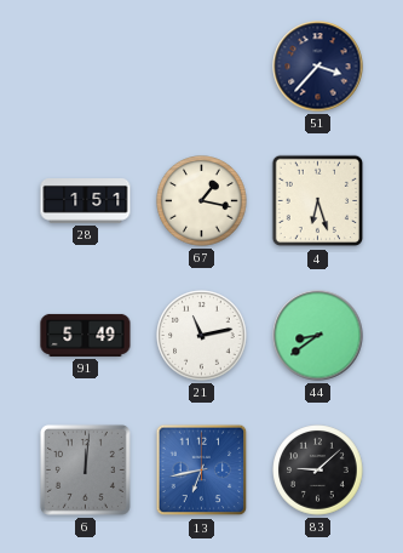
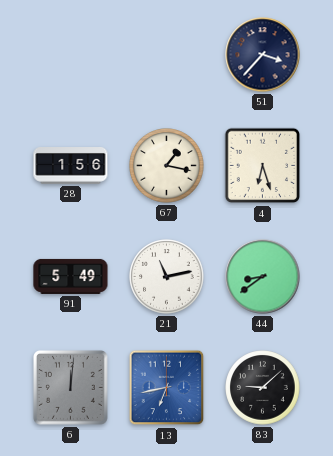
28: 1:51 -> 1:56 (71, 166)
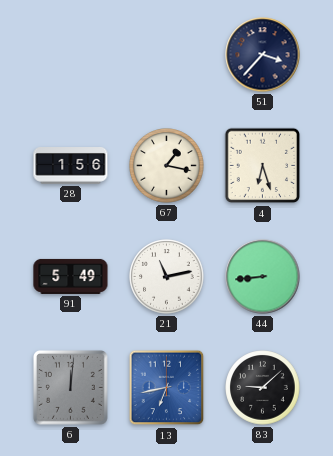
44: 8:39 -> 8:44 (263, 277)
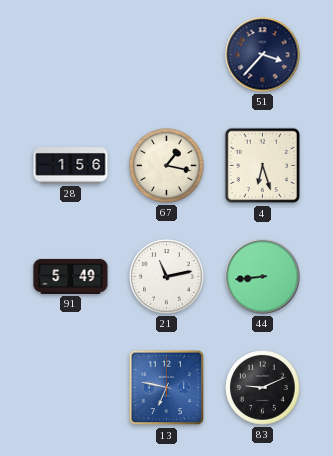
6: 12:01 -> none (70, 387)
13: 6:43 -> 6:47 (167, 388)
83: 9:08 -> 9:11 (263, 388)
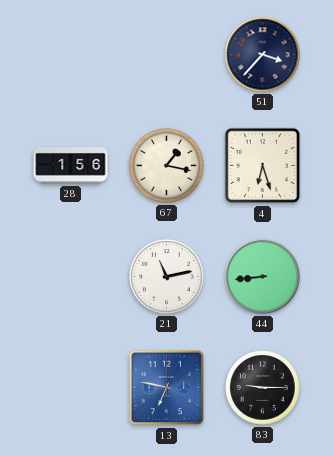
91: 5:49 -> none (71, 276)
83: 9:11 -> 9:15 (263, 388)
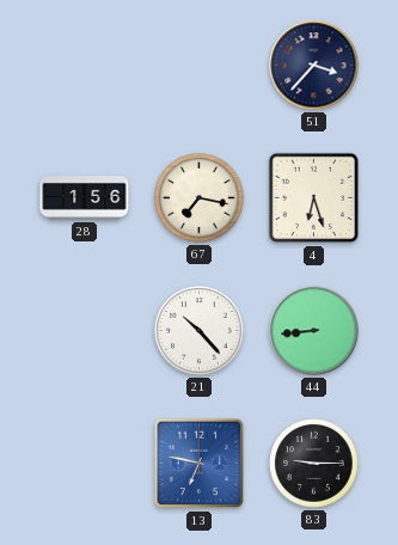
67: 1:17 -> 7:17 (200, 198)
21: 11:13 -> 10:23 (200, 331)
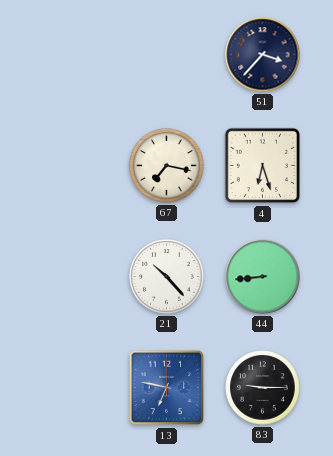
28: 1:56 -> none (85, 198)
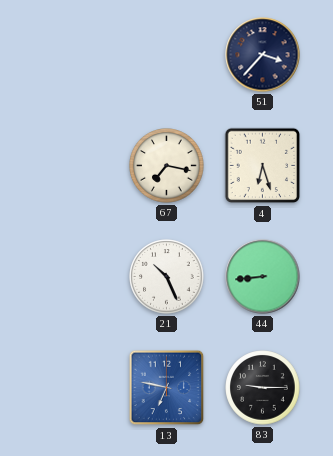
21: 10:23 -> 10:26 (167, 277)
